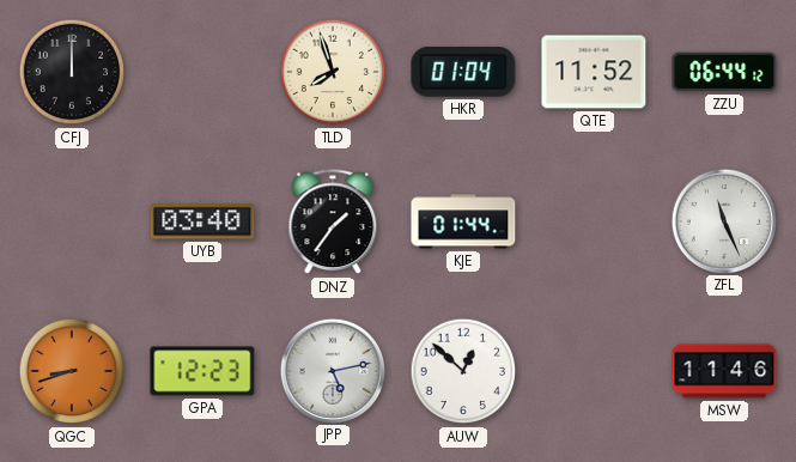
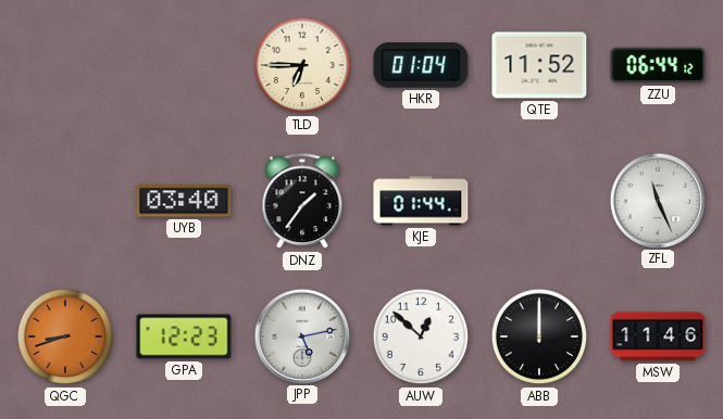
CFJ: 12:00 -> none (72, 72)
TLD: 7:57 -> 6:45 (302, 65)
ABB: none -> 12:00 (539, 337)
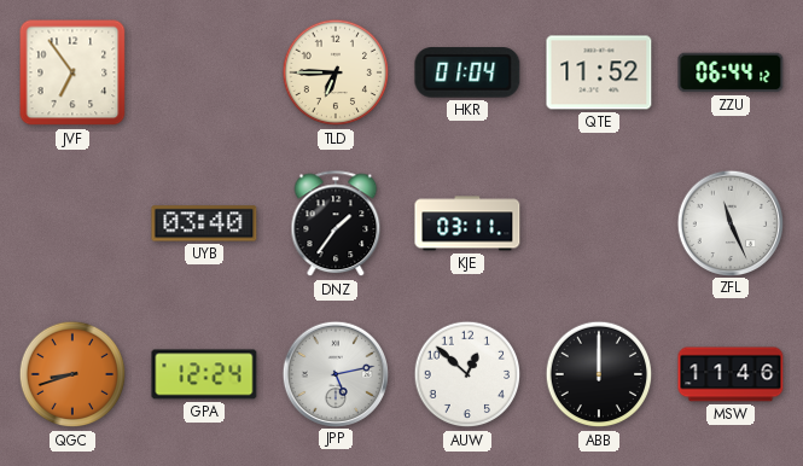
JVF: none -> 6:54 (72, 72)
KJE: 01:44 -> 03:11 (467, 223)
GPA: 12:23 -> 12:24 (204, 374)
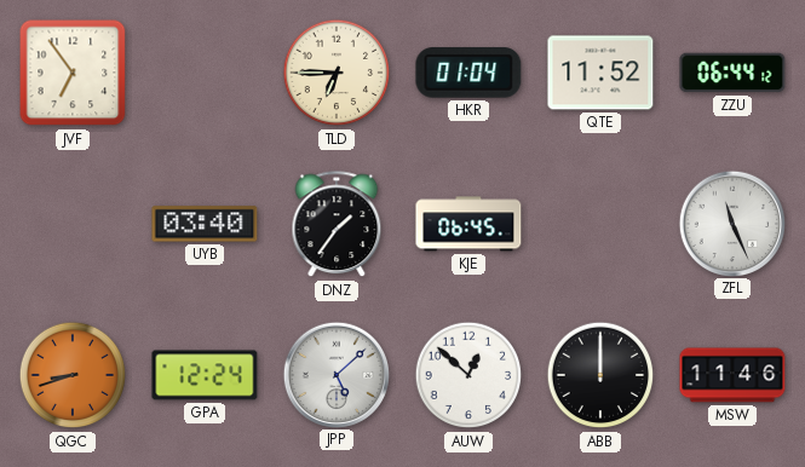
KJE: 03:11 -> 06:45 (468, 224)
JPP: 5:13 -> 5:08 (335, 374)
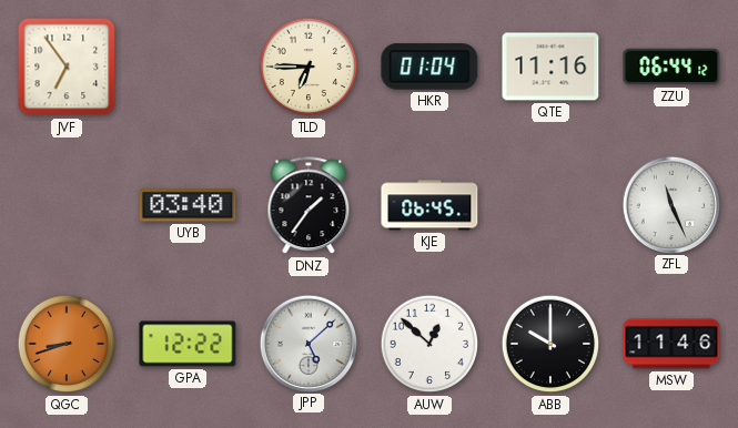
QTE: 11:52 -> 11:16 (550, 67)
GPA: 12:24 -> 12:22 (188, 344)
ABB: 12:00 -> 10:00 (550, 344)
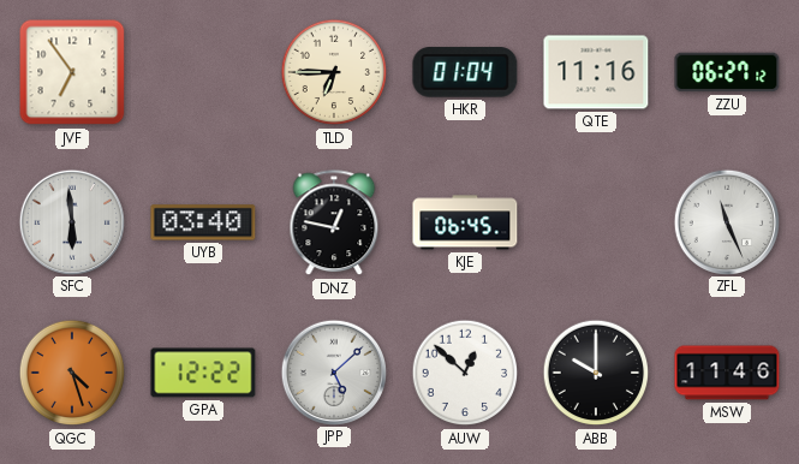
ZZU: 06:44 -> 06:27 (727, 72)
SFC: none -> 5:59 (71, 221)
DNZ: 1:36 -> 12:47 (334, 224)
QGC: 8:42 -> 4:27 (72, 373)
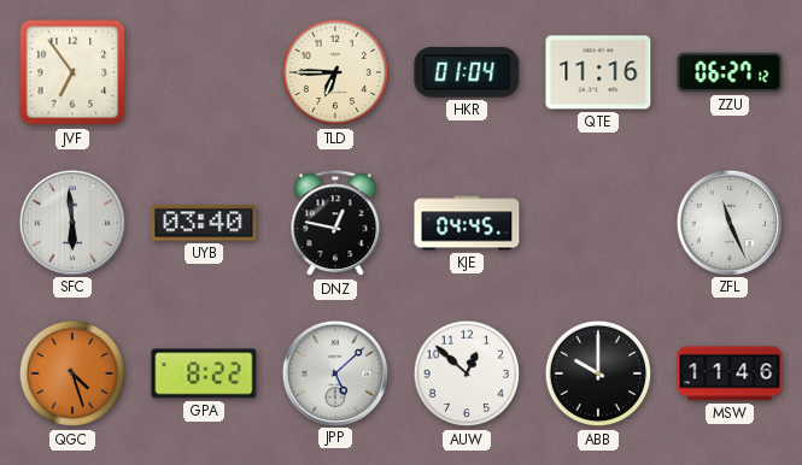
KJE: 06:45 -> 04:45 (467, 223)
GPA: 12:22 -> 8:22 (204, 373)
